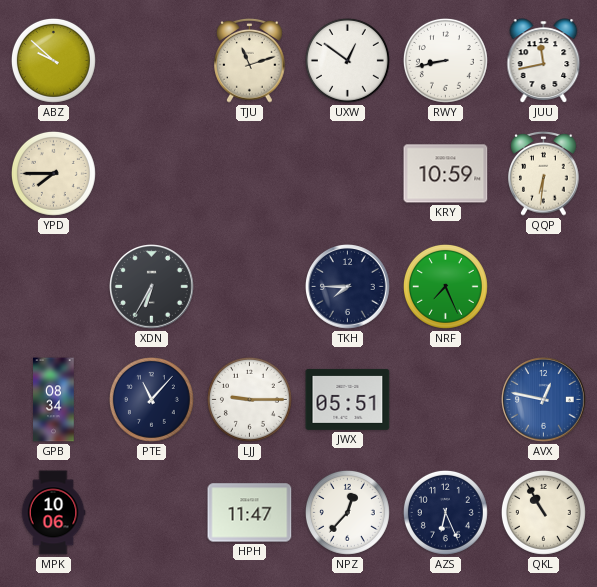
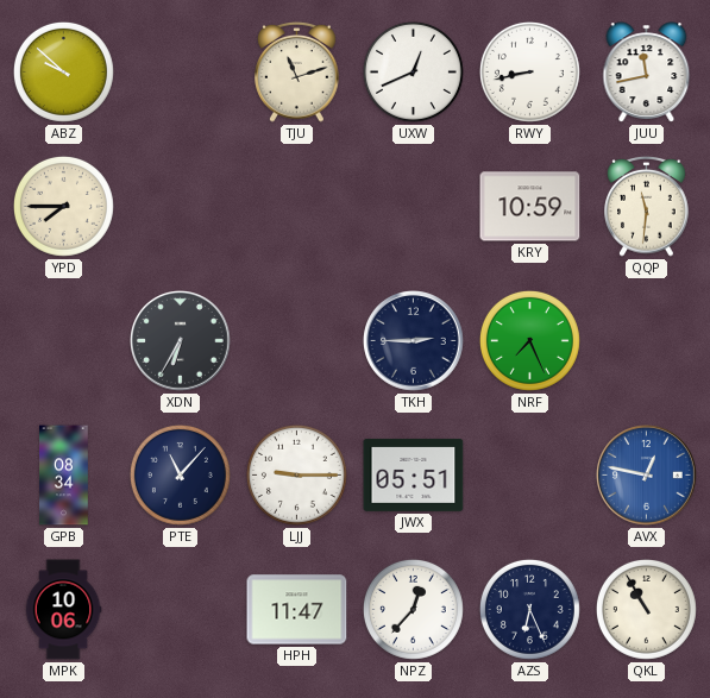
UXW: 12:51 -> 12:41 (413, 71)
QQP: 6:31 -> 11:31 (647, 206)
TKH: 7:45 -> 2:45 (414, 341)
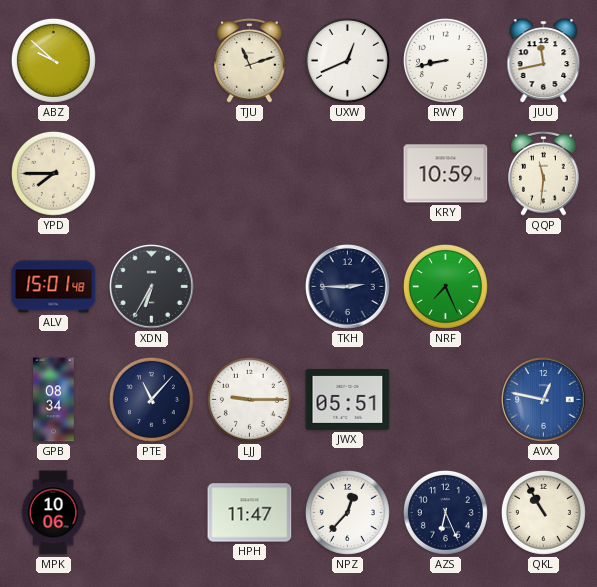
ALV: none -> 15:01 (54, 287)
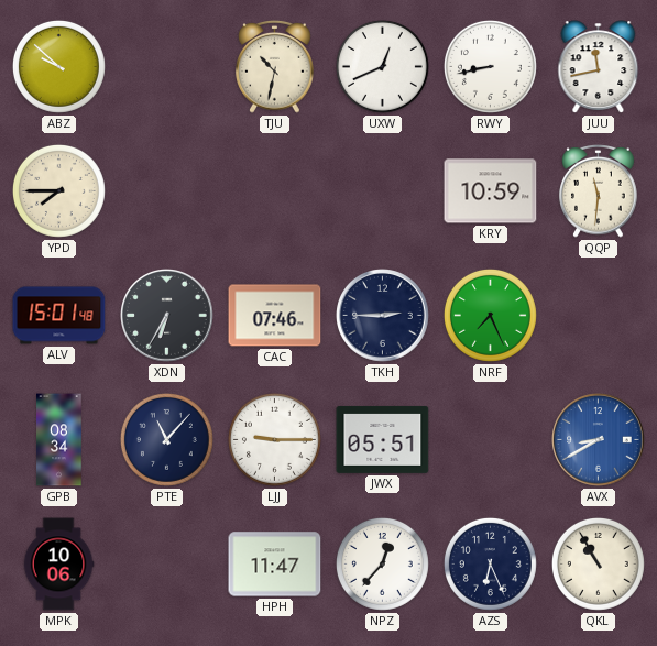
TJU: 11:12 -> 10:32 (275, 66)
CAC: none -> 07:46 (275, 316)
AVX: 12:47 -> 8:40 (599, 440)
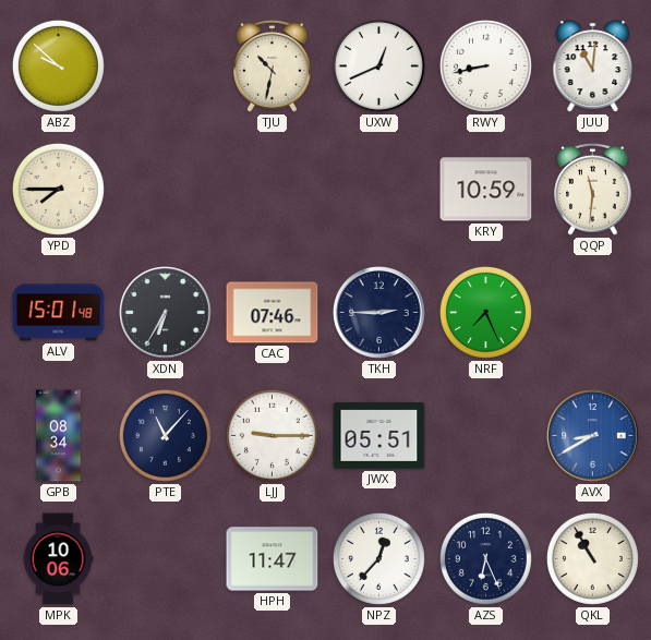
JUU: 11:43 -> 11:01 (593, 67)
